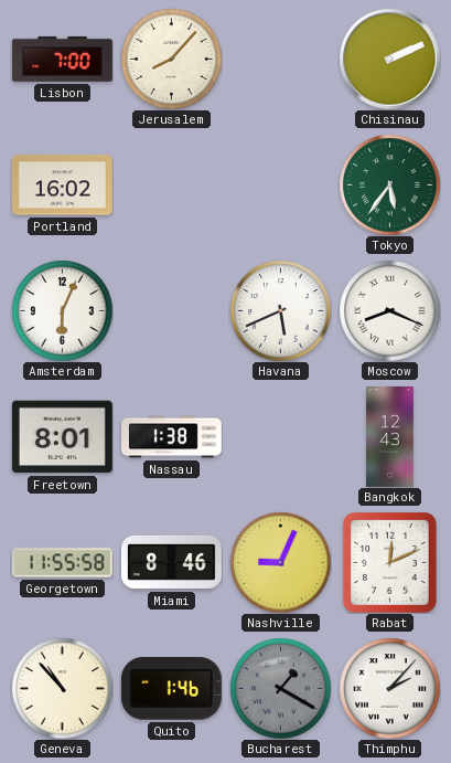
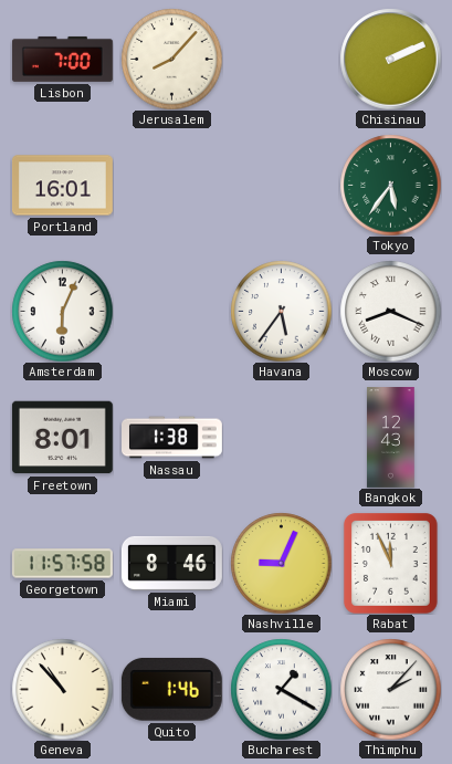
Portland: 16:02 -> 16:01 (62, 186)
Havana: 5:41 -> 5:36 (281, 311)
Georgetown: 11:55 -> 11:57 (62, 564)
Rabat: 12:11 -> 11:56 (390, 564)
Bucharest dial: grey -> white (281, 689)
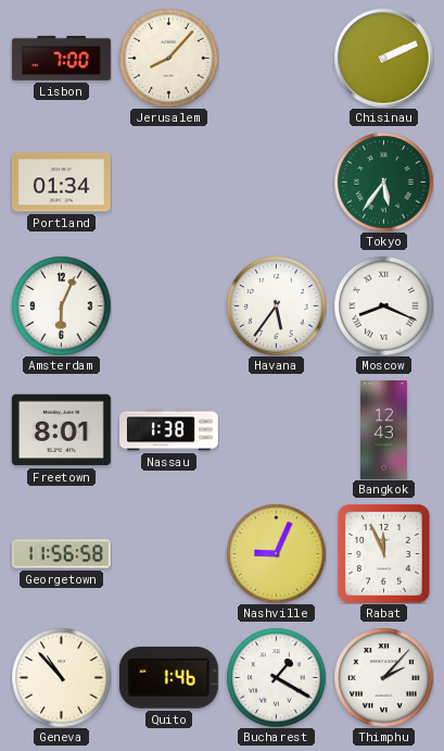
Portland: 16:01 -> 01:34 (61, 183)
Georgetown: 11:57 -> 11:56 (61, 554)
Miami: 8:46 -> none (171, 563)
